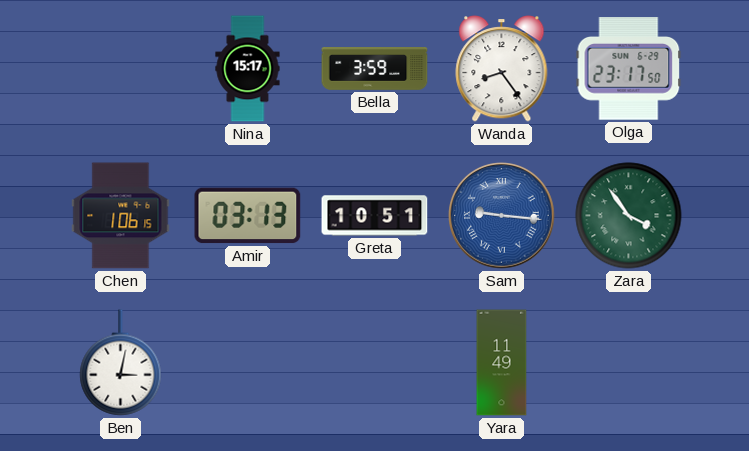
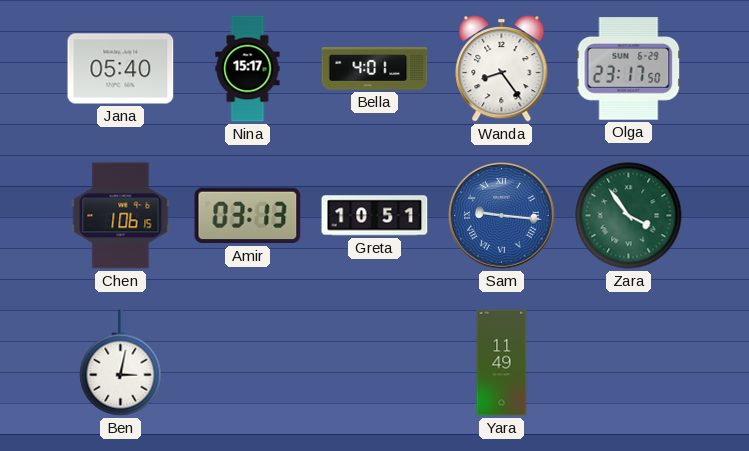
Jana: none -> 05:40 (121, 69)
Bella: 3:59 -> 4:01 (375, 69)
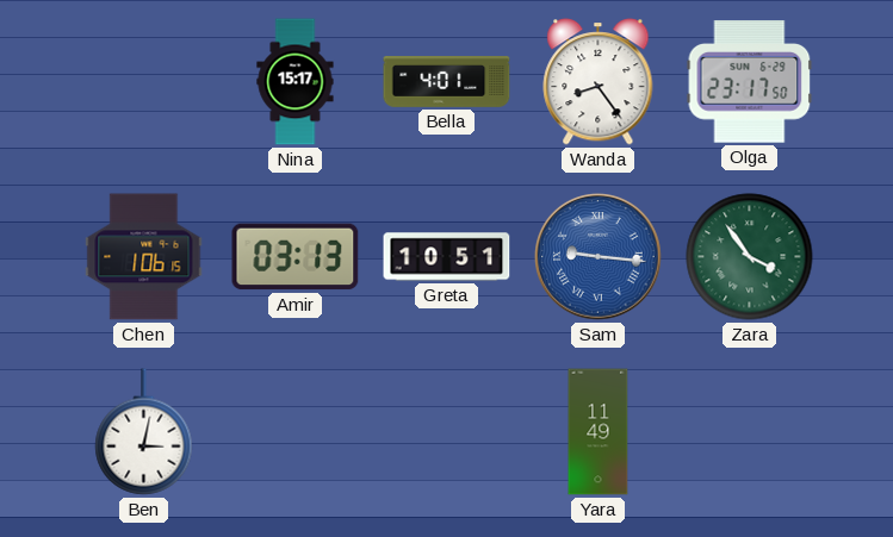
Jana: 05:40 -> none (121, 69)
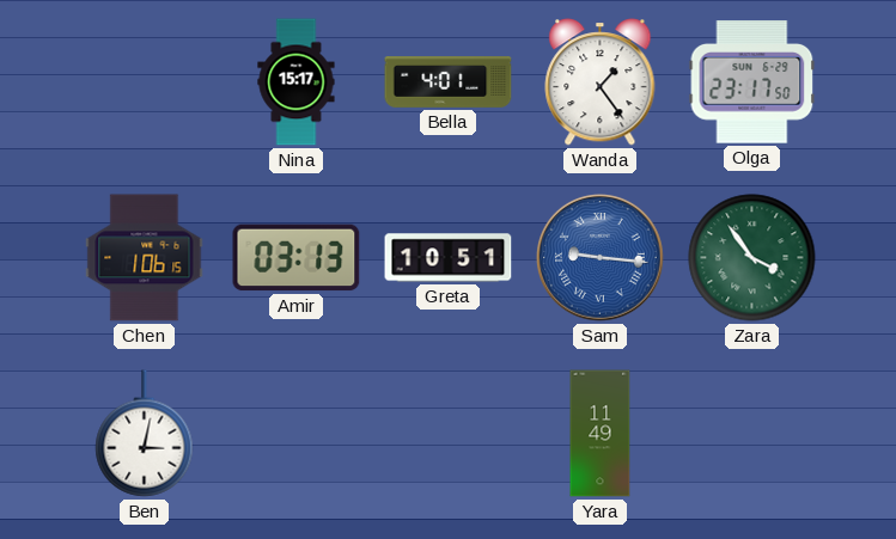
Wanda: 8:24 -> 1:24 (601, 82)
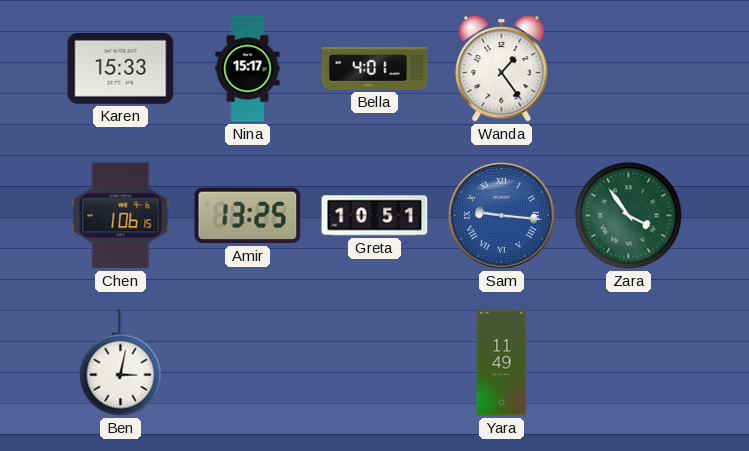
Karen: none -> 15:33 (121, 68)
Olga: 23:17 -> none (752, 82)
Amir: 03:13 -> 13:25 (248, 216)
